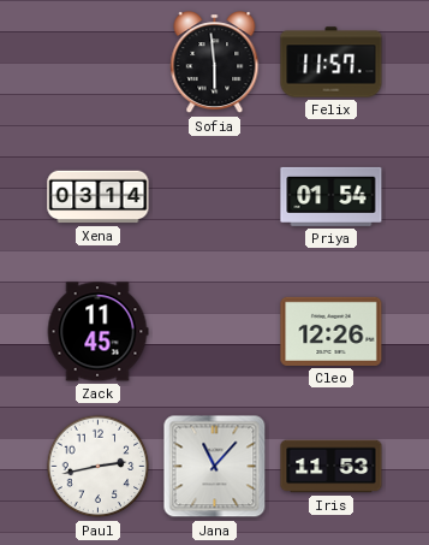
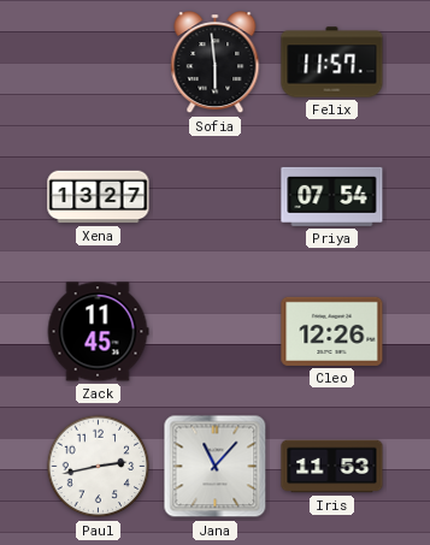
Xena: 03:14 -> 13:27 (99, 197)
Priya: 01:54 -> 07:54 (332, 196)
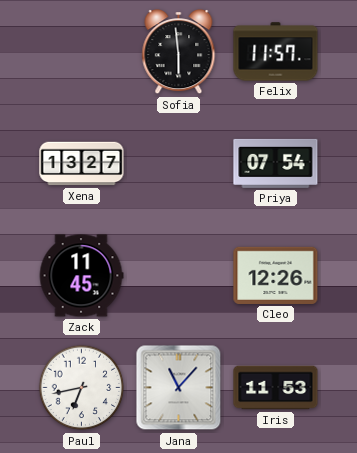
Paul: 2:43 -> 6:43 (82, 388)
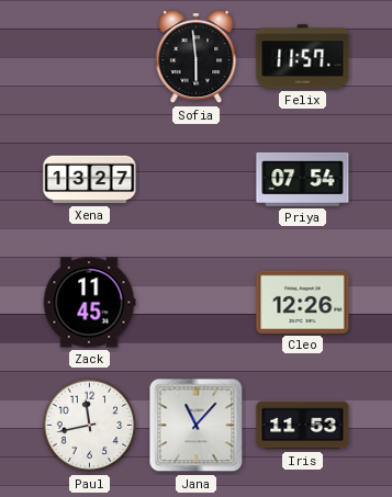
Paul: 6:43 -> 11:43 (90, 426)
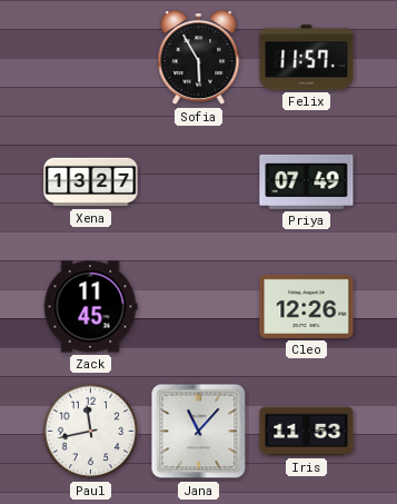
Sofia: 5:59 -> 5:55 (199, 59)
Priya: 07:54 -> 07:49 (307, 181)
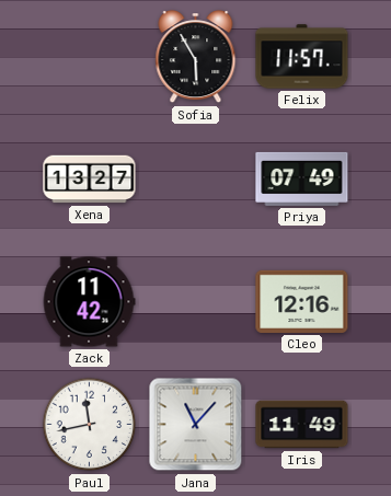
Zack: 11:45 -> 11:42 (89, 302)
Cleo: 12:26 -> 12:16 (302, 301)
Iris: 11:53 -> 11:49 (302, 425)
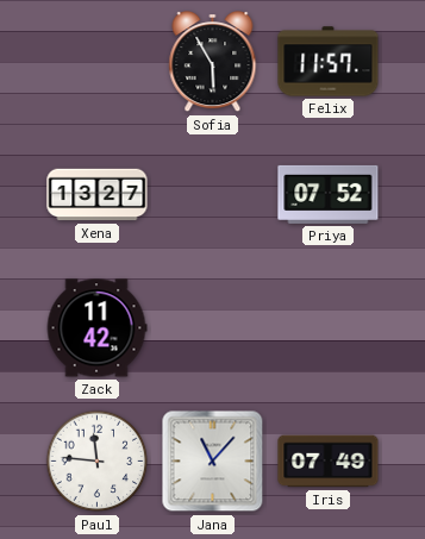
Priya: 07:49 -> 07:52 (329, 194)
Cleo: 12:16 -> none (302, 301)
Paul: 11:43 -> 11:46 (98, 462)
Iris: 11:49 -> 07:49 (329, 462)
